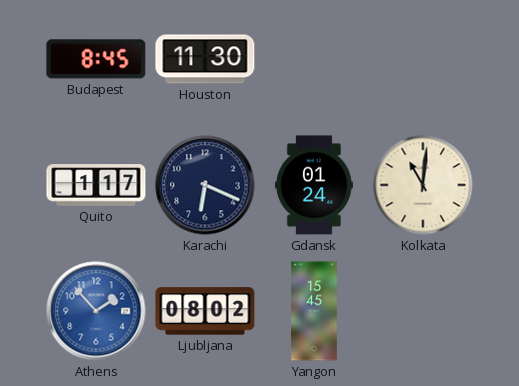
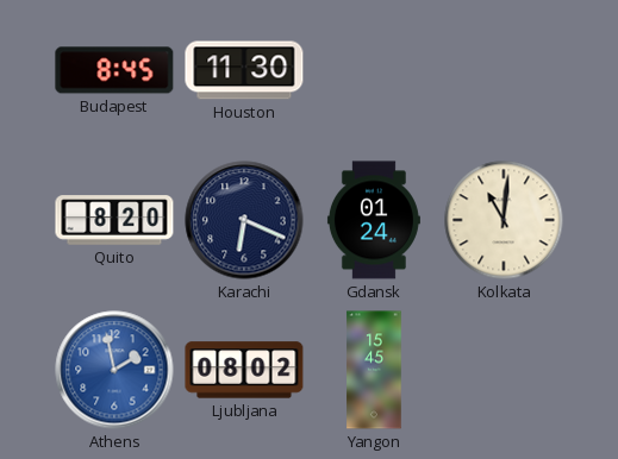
Quito: 1:17 -> 8:20 (114, 220)
Athens: 1:53 -> 1:58 (114, 370)
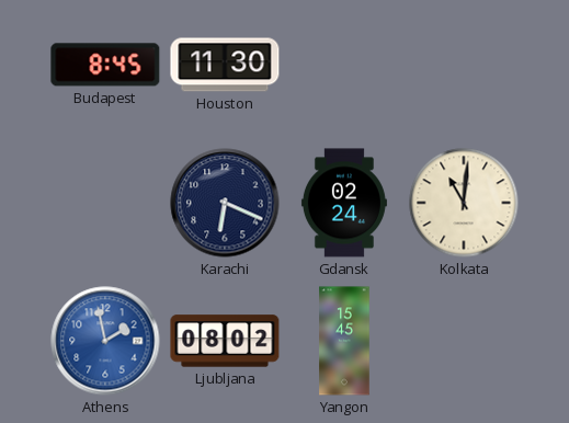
Quito: 8:20 -> none (114, 220)
Gdansk: 01:24 -> 02:24 (344, 203)
